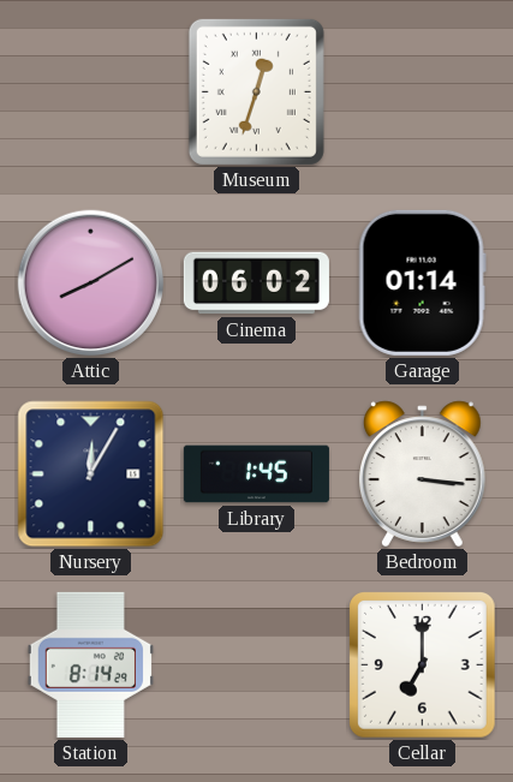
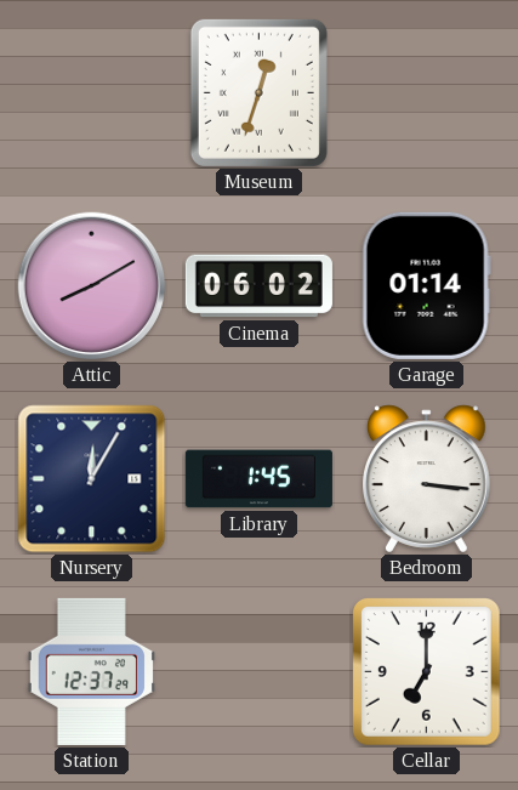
Station: 8:14 -> 12:37 (91, 671)
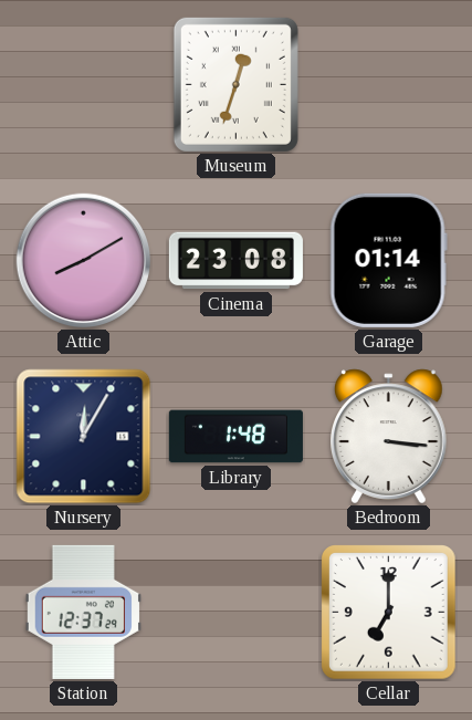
Cinema: 06:02 -> 23:08 (235, 261)
Library: 1:45 -> 1:48 (235, 437)
